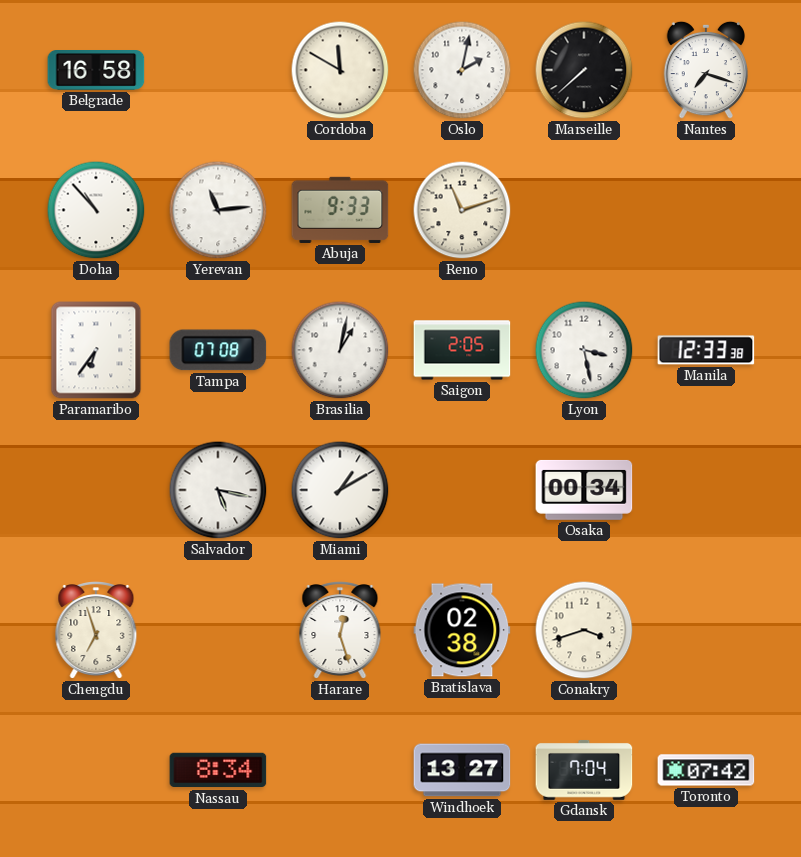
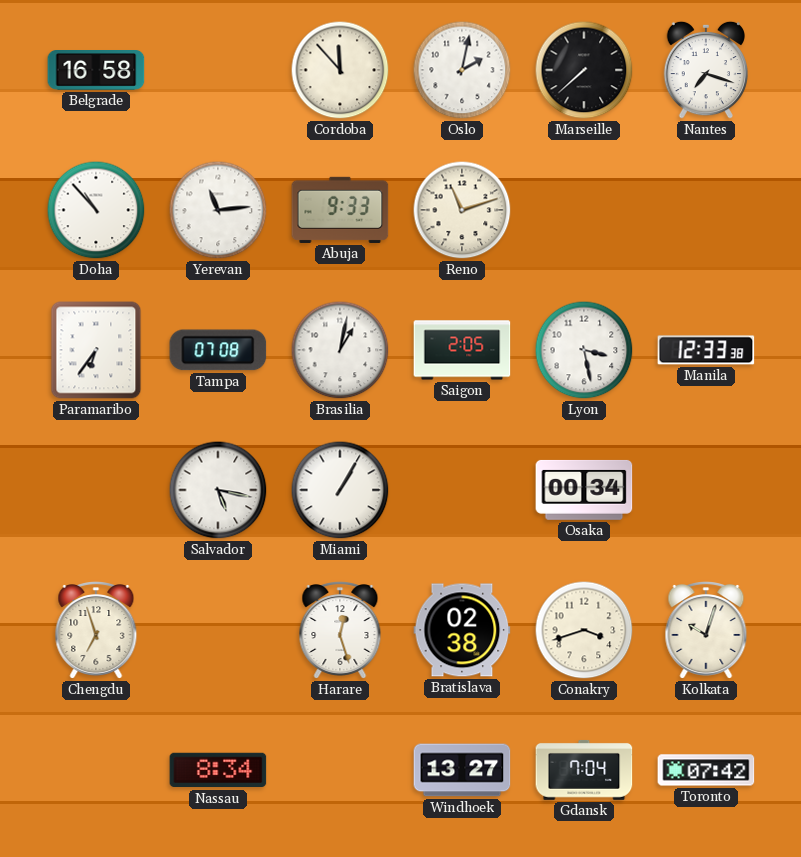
Cordoba: 11:50 -> 11:53 (340, 70)
Miami: 1:10 -> 1:05 (340, 490)
Kolkata: none -> 10:03 (706, 631)
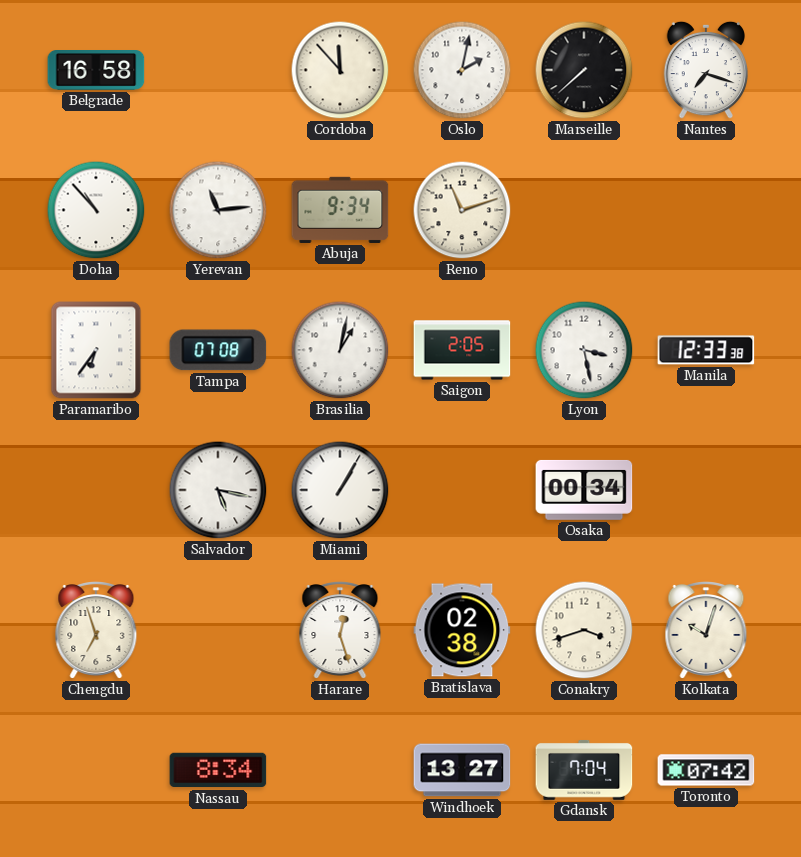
Abuja: 9:33 -> 9:34 (340, 210)
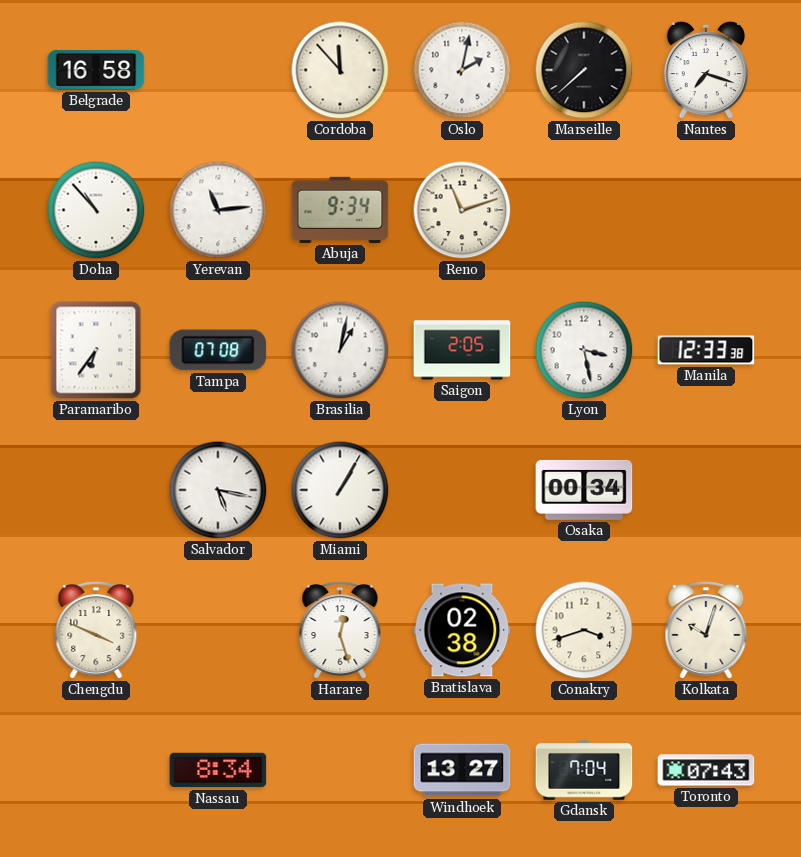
Chengdu: 6:57 -> 3:49 (96, 631)
Toronto: 07:42 -> 07:43 (706, 770)
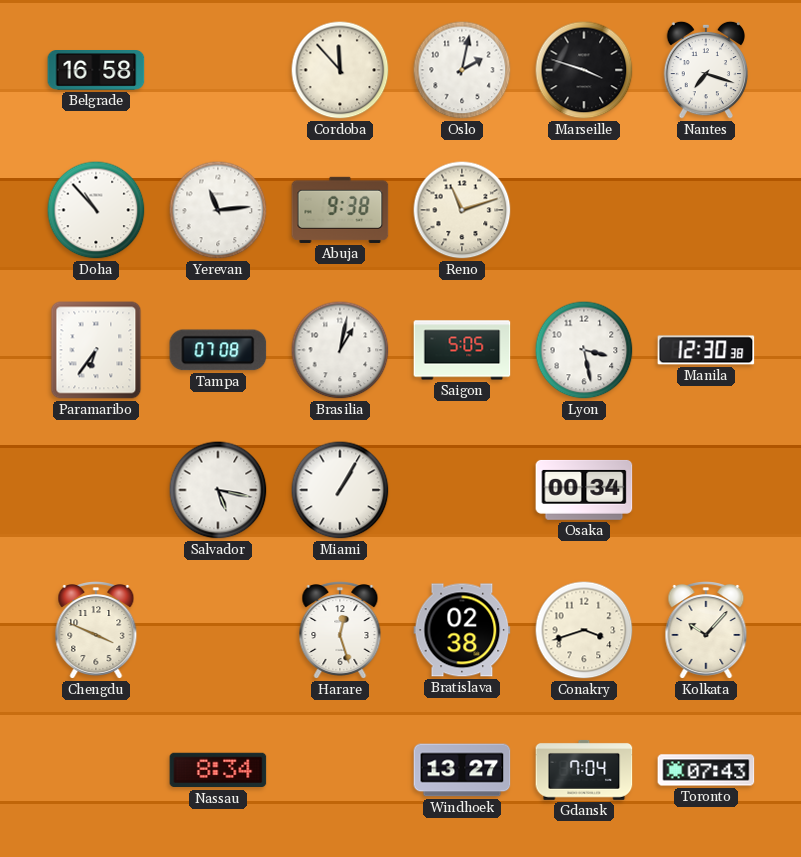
Marseille: 7:38 -> 3:48 (584, 70)
Abuja: 9:34 -> 9:38 (340, 210)
Saigon: 2:05 -> 5:05 (462, 350)
Manila: 12:33 -> 12:30 (706, 350)
Kolkata: 10:03 -> 10:07 (706, 631)
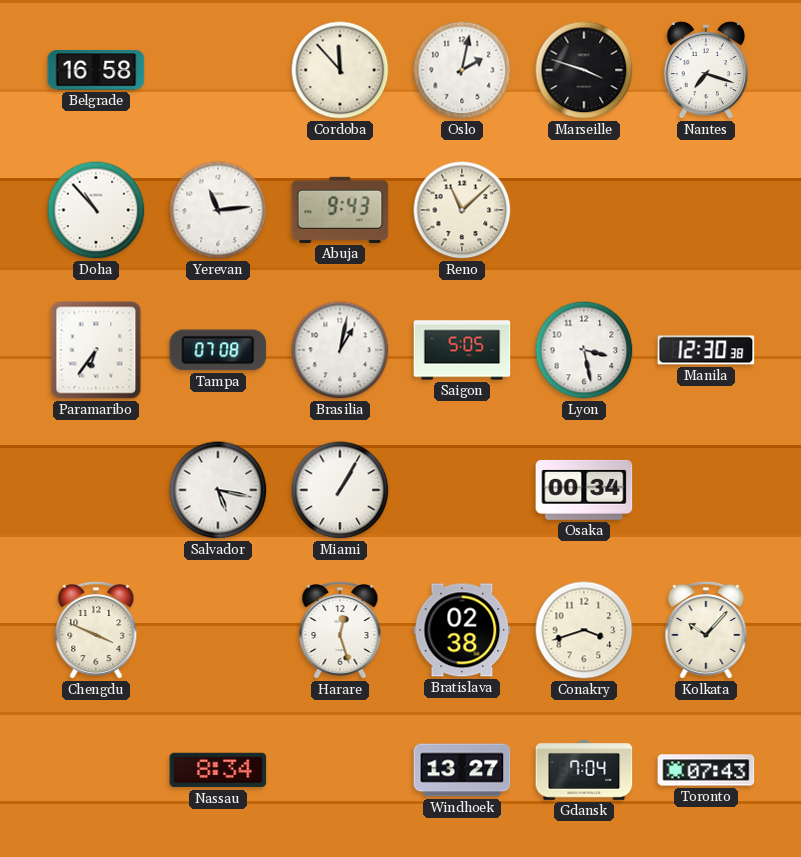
Abuja: 9:38 -> 9:43 (340, 210)
Reno: 11:12 -> 11:08 (462, 210)
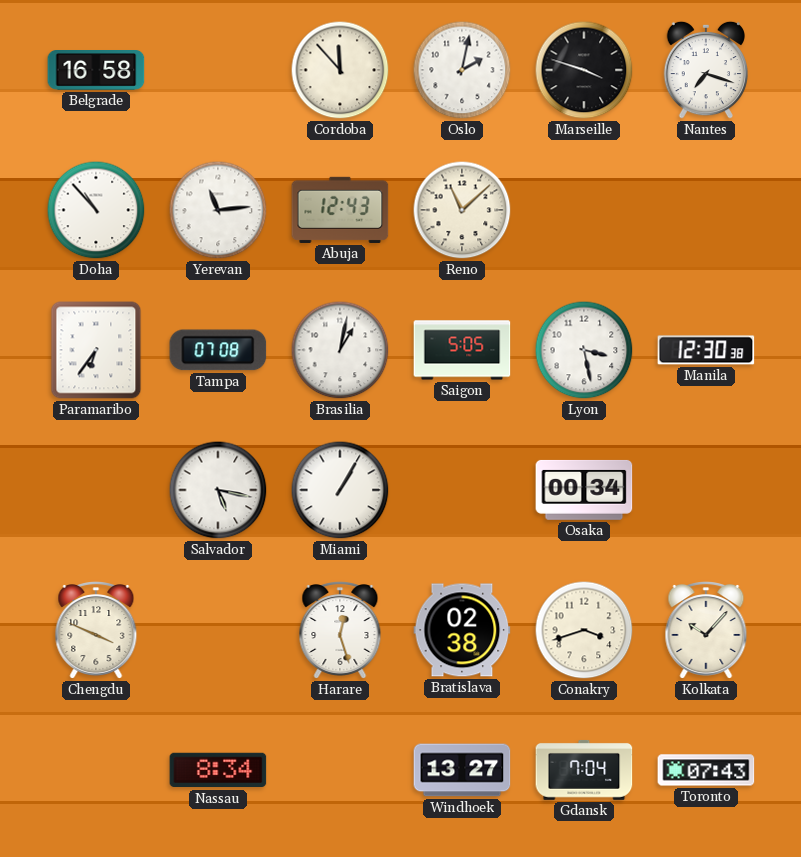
Abuja: 9:43 -> 12:43 (340, 210)
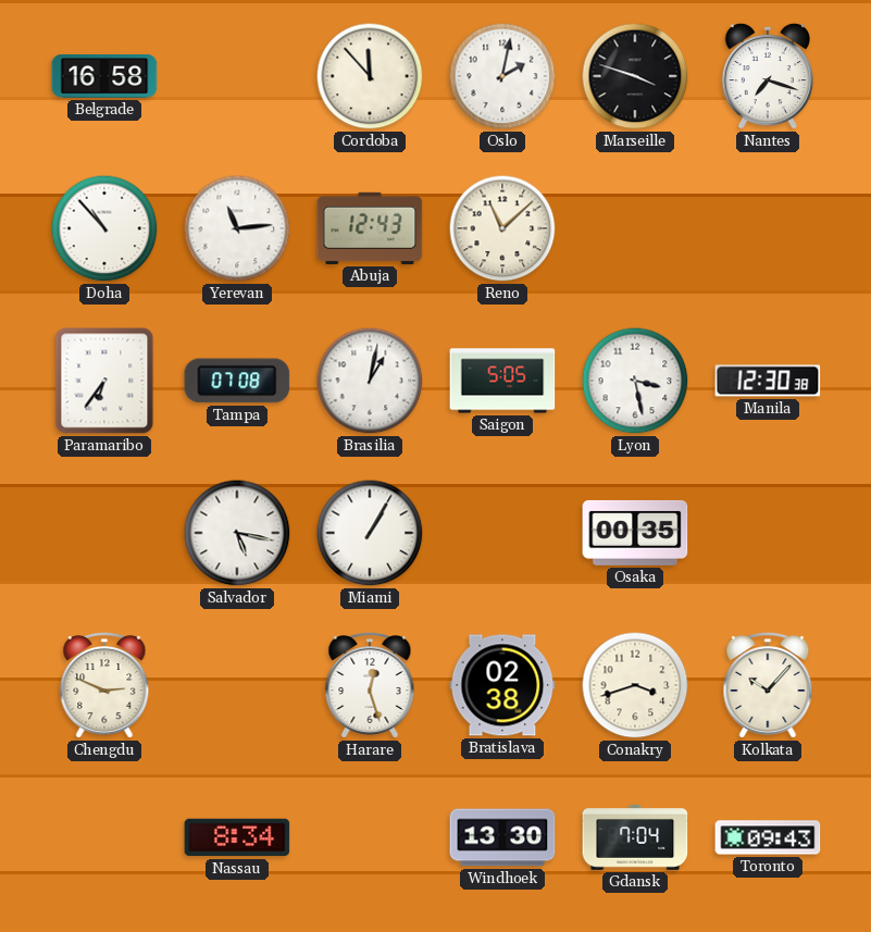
Osaka: 00:34 -> 00:35 (635, 533)
Chengdu: 3:49 -> 2:49 (104, 686)
Windhoek: 13:27 -> 13:30 (502, 837)
Toronto: 07:43 -> 09:43 (768, 837)
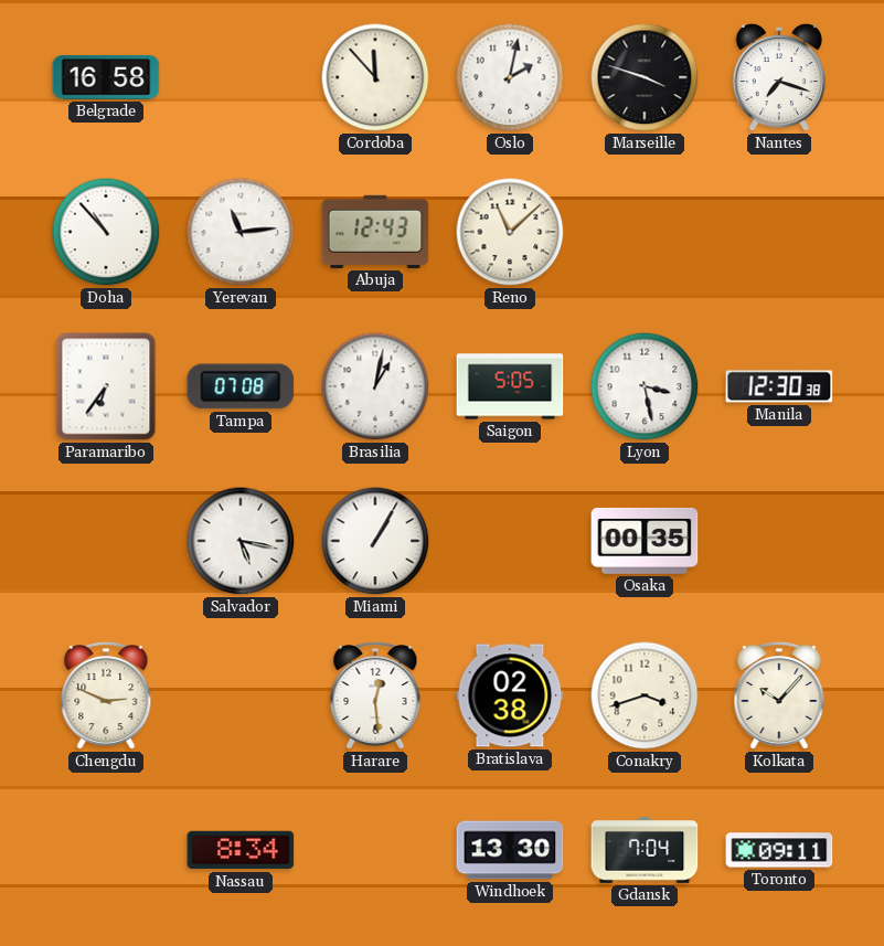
Harare: 12:27 -> 12:29 (375, 697)
Toronto: 09:43 -> 09:11 (779, 850)
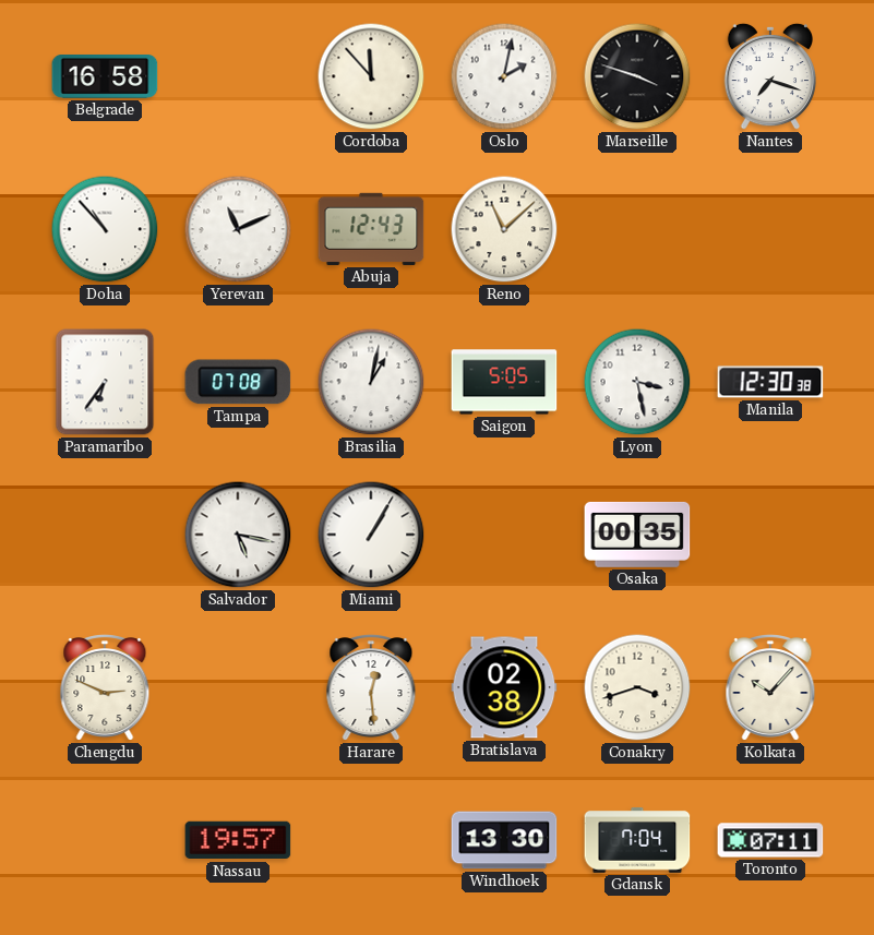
Yerevan: 11:14 -> 11:11 (238, 229)
Nassau: 8:34 -> 19:57 (238, 840)
Toronto: 09:11 -> 07:11 (770, 840)
